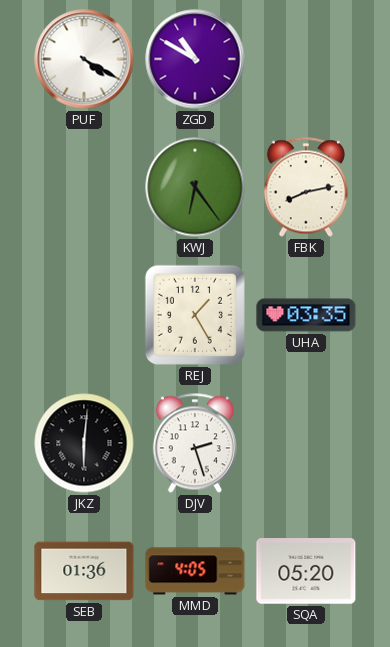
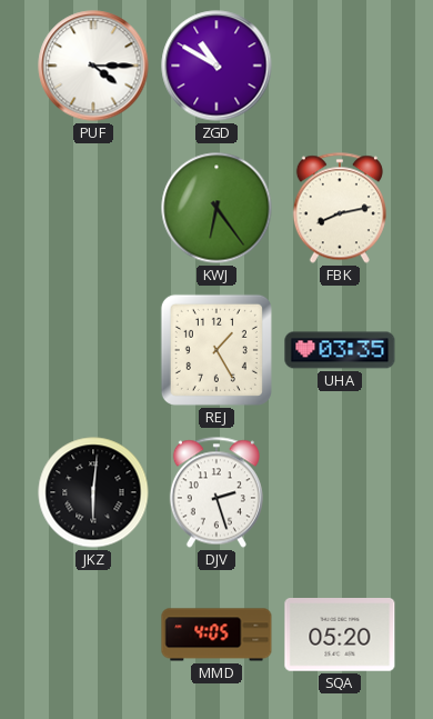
PUF: 4:20 -> 4:15 (93, 66)
SEB: 01:36 -> none (84, 571)
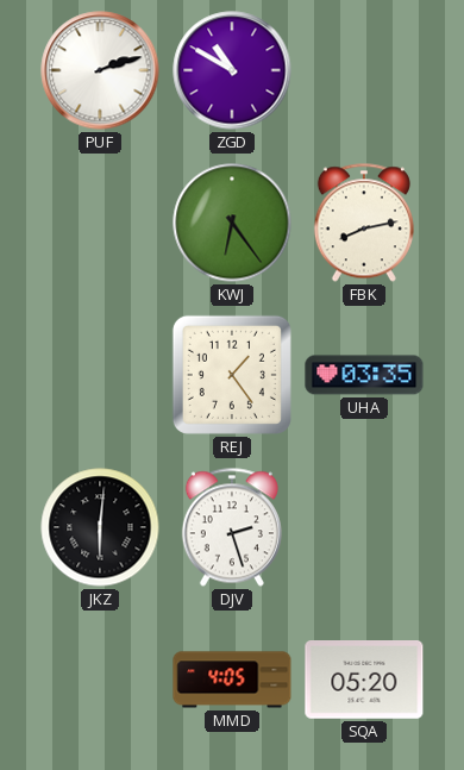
PUF: 4:15 -> 2:12 (100, 70)
REJ: 1:25 -> 1:24 (232, 375)
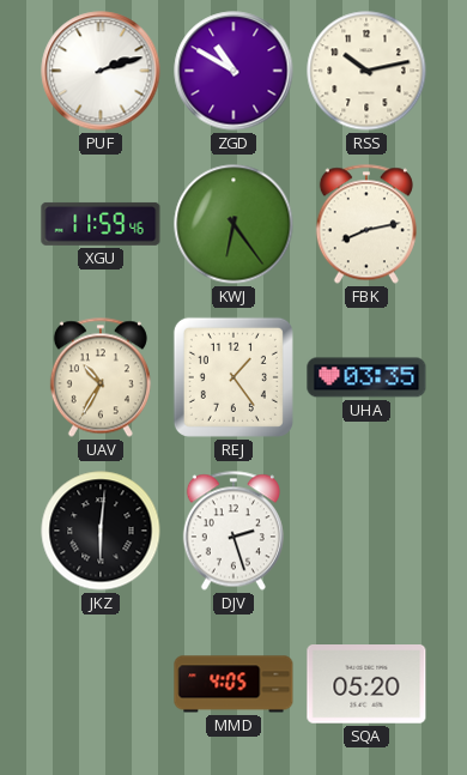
RSS: none -> 10:13 (366, 71)
XGU: none -> 11:59 (101, 224)
UAV: none -> 10:35 (101, 377)
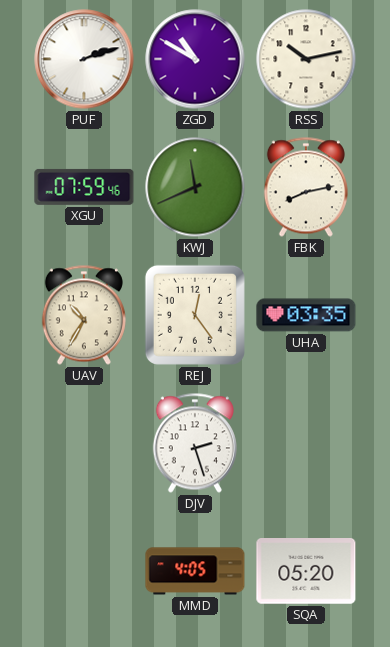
XGU: 11:59 -> 07:59 (84, 187)
KWJ: 6:24 -> 11:41 (195, 187)
REJ: 1:24 -> 12:24 (195, 315)
JKZ: 6:01 -> none (101, 531)
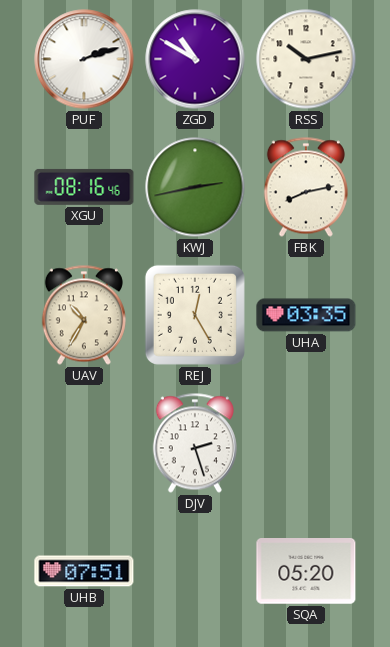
XGU: 07:59 -> 08:16 (84, 187)
KWJ: 11:41 -> 2:43 (195, 187)
REJ: 12:24 -> 12:25 (195, 315)
UHB: none -> 07:51 (84, 571)
MMD: 4:05 -> none (195, 571)
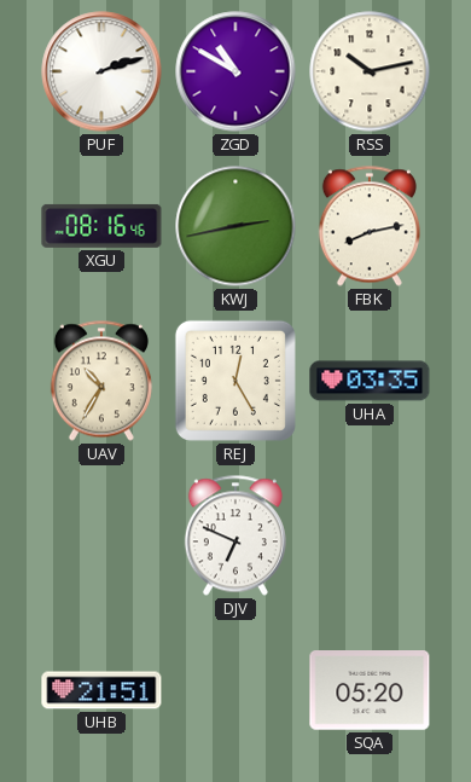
DJV: 2:27 -> 6:49 (235, 535)
UHB: 07:51 -> 21:51 (101, 690)
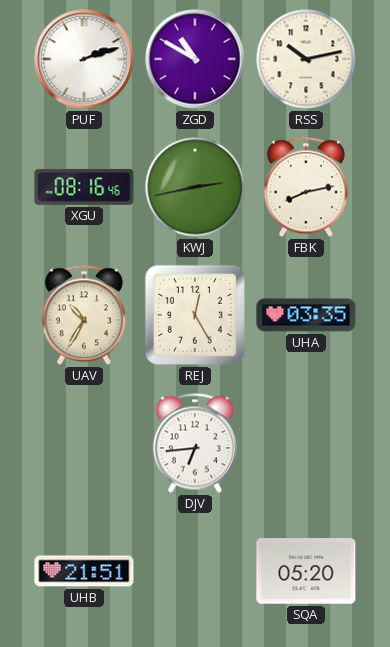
DJV: 6:49 -> 6:44 (195, 443)
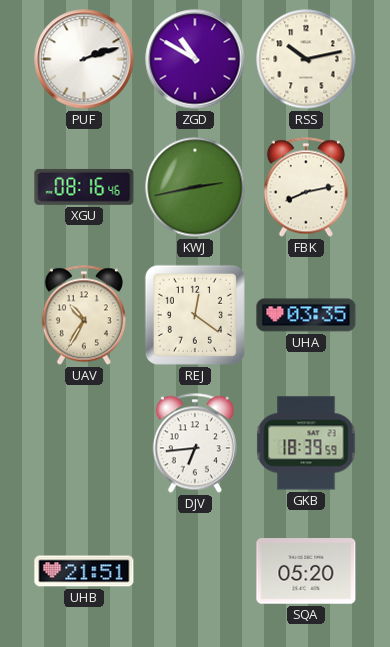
REJ: 12:25 -> 12:21 (195, 315)
GKB: none -> 18:39 (306, 443)
